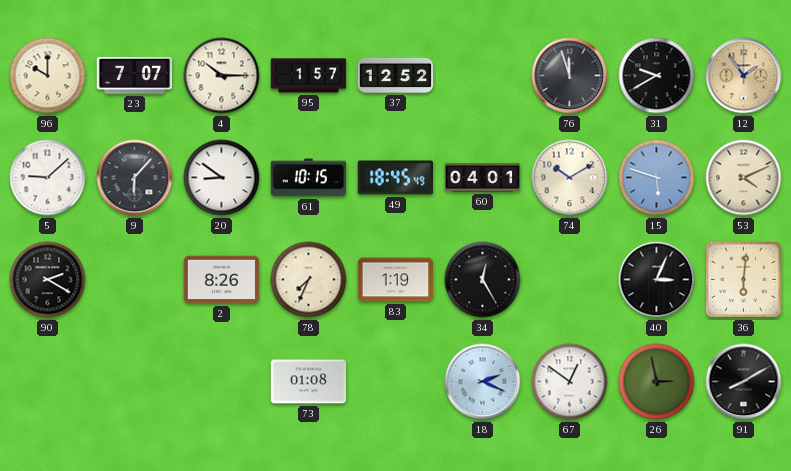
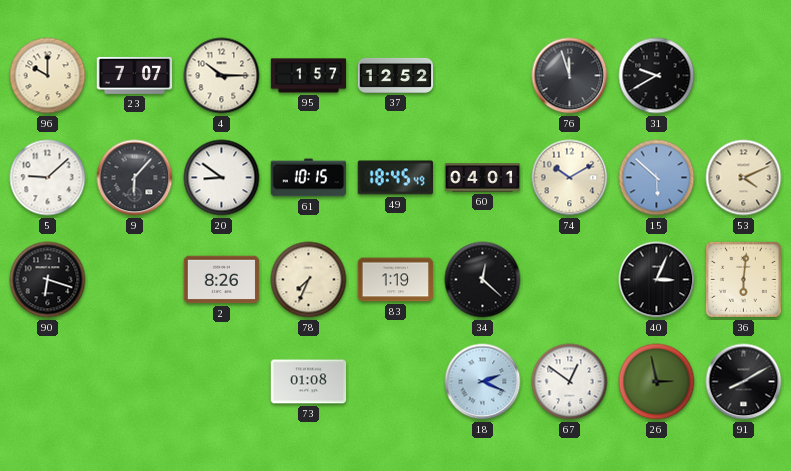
12: 1:54 -> none (744, 76)
15: 5:48 -> 5:52 (657, 178)
90: 2:20 -> 6:18 (48, 280)
34: 12:25 -> 12:22 (483, 280)
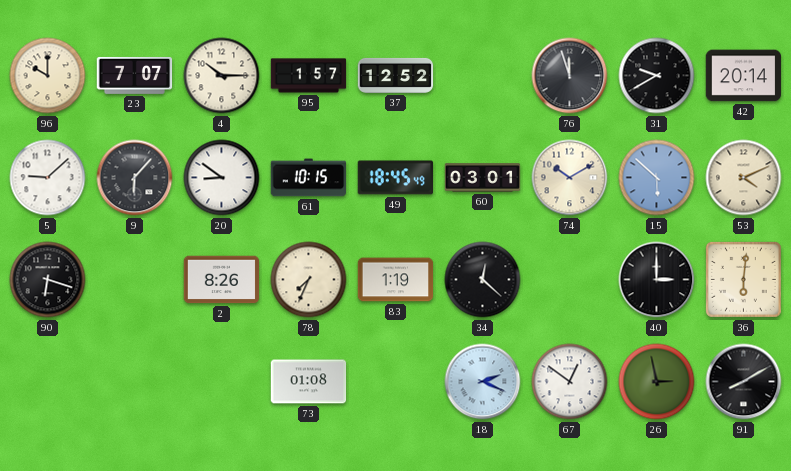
42: none -> 20:14 (744, 76)
60: 04:01 -> 03:01 (483, 178)
40: 3:04 -> 3:00 (657, 280)
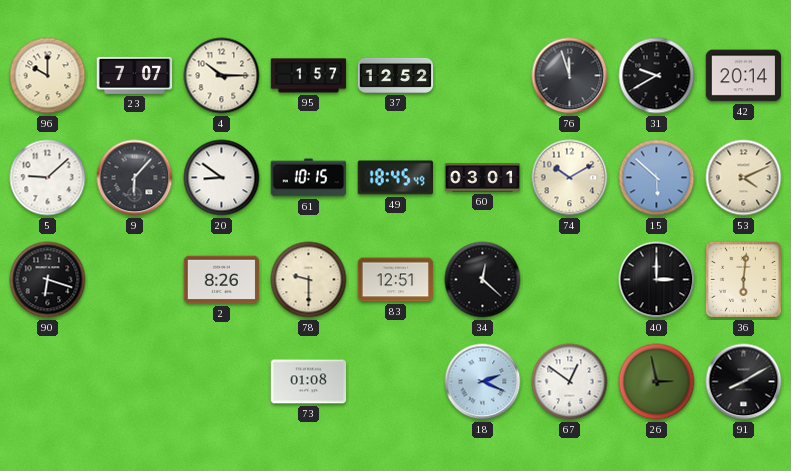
78: 7:34 -> 9:30 (309, 280)
83: 1:19 -> 12:51 (396, 280)
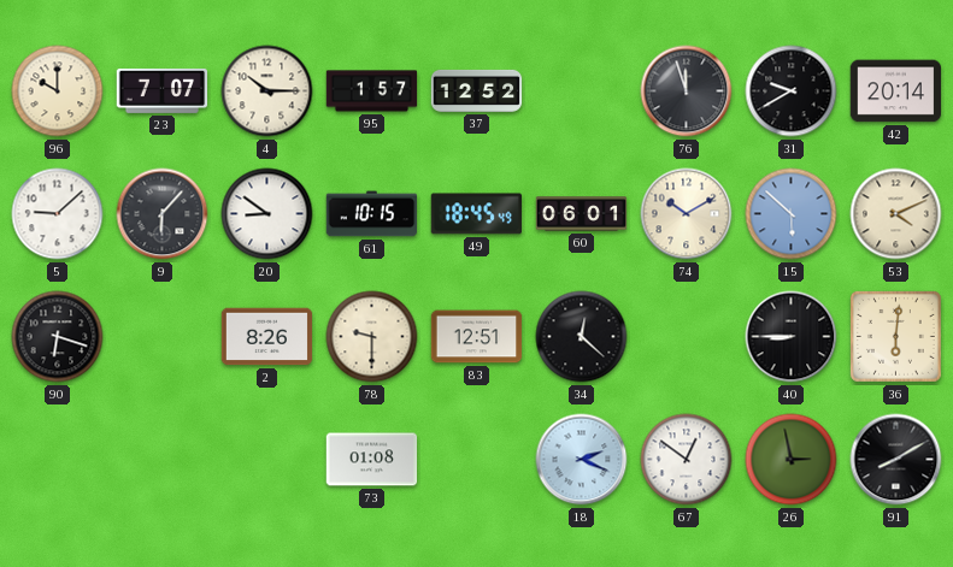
60: 03:01 -> 06:01 (582, 214)
40: 3:00 -> 8:45 (792, 337)
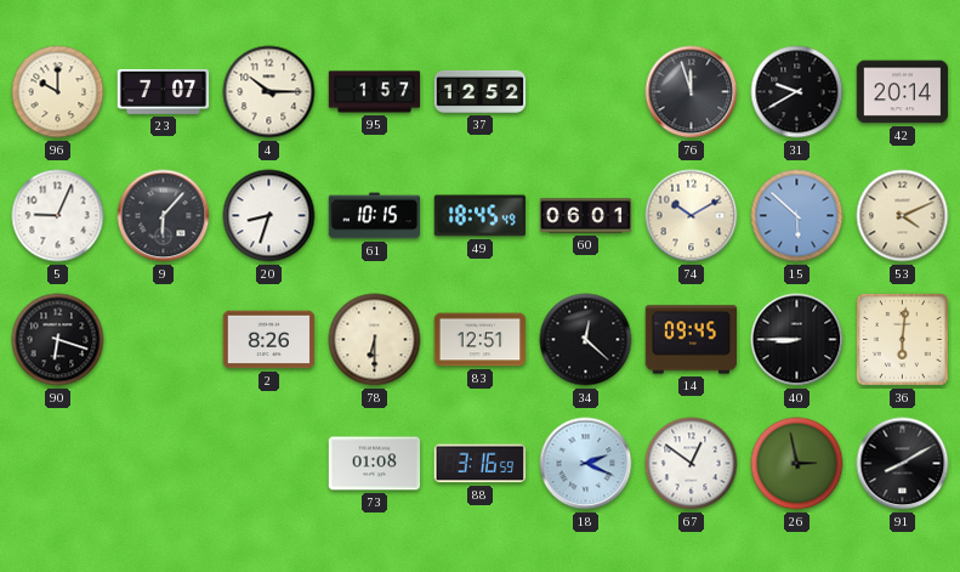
5: 9:08 -> 9:04 (58, 216)
20: 8:51 -> 8:33 (269, 216)
78: 9:30 -> 6:30 (375, 340)
14: none -> 09:45 (692, 340)
88: none -> 3:16 (479, 464)
